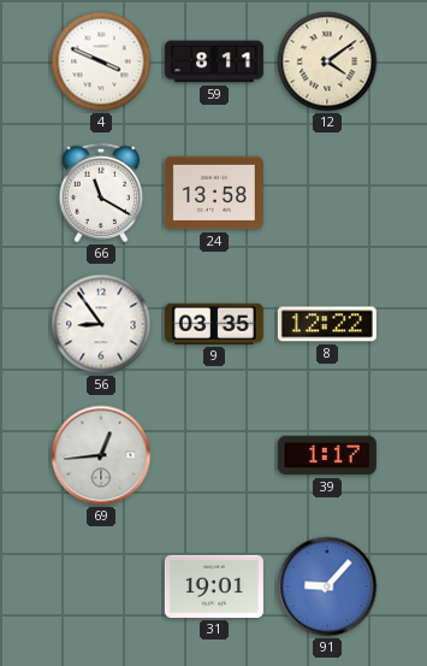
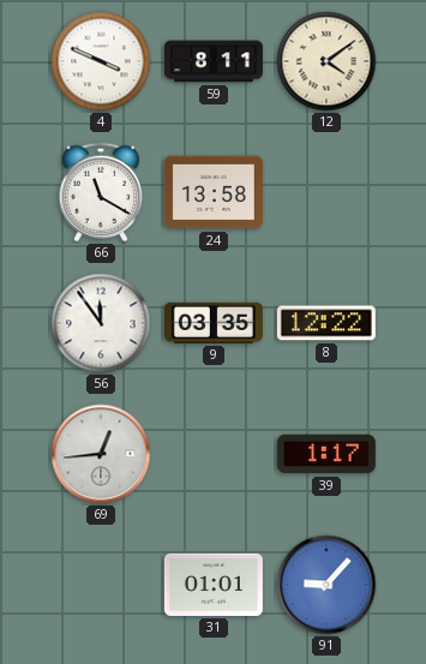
56: 8:54 -> 11:54 (101, 323)
31: 19:01 -> 01:01 (214, 585)
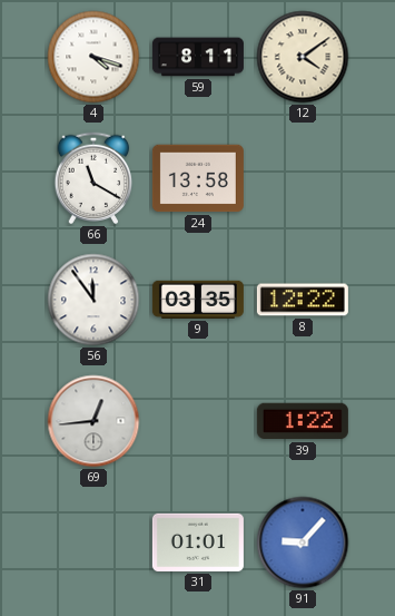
4: 3:49 -> 4:18 (93, 57)
39: 1:17 -> 1:22 (303, 421)
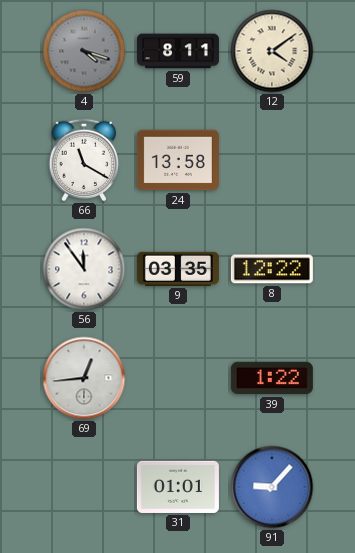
4 dial: white -> grey (84, 51)
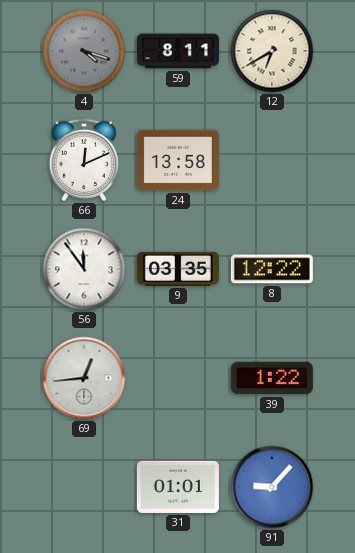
12: 4:09 -> 6:40 (272, 51)
66: 11:20 -> 12:11 (84, 160)
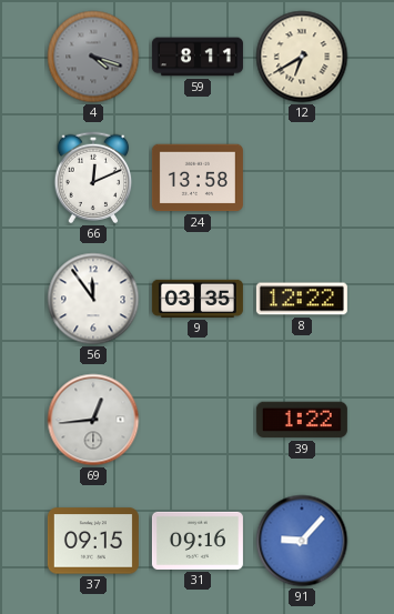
37: none -> 09:15 (93, 541)
31: 01:01 -> 09:16 (198, 541)
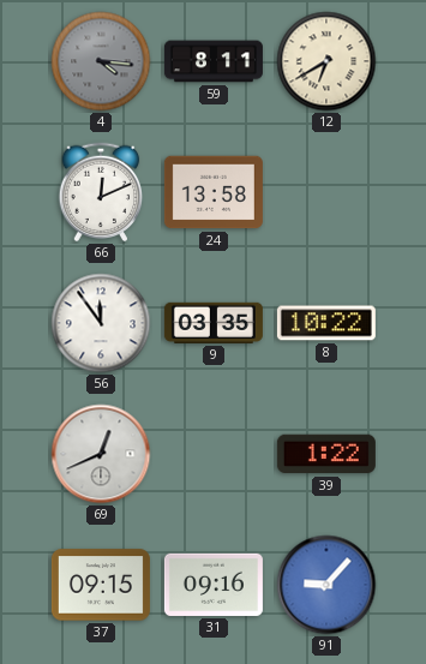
4: 4:18 -> 4:16 (101, 61)
8: 12:22 -> 10:22 (326, 323)
69: 12:44 -> 12:41 (101, 454)
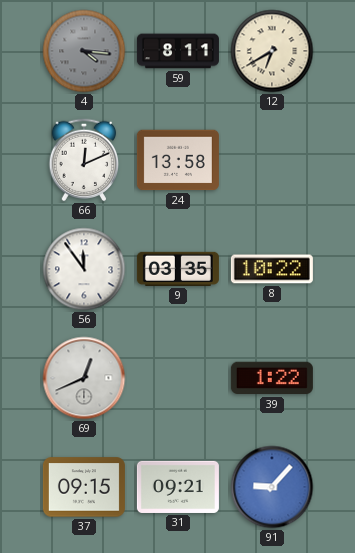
31: 09:16 -> 09:21 (178, 487)
